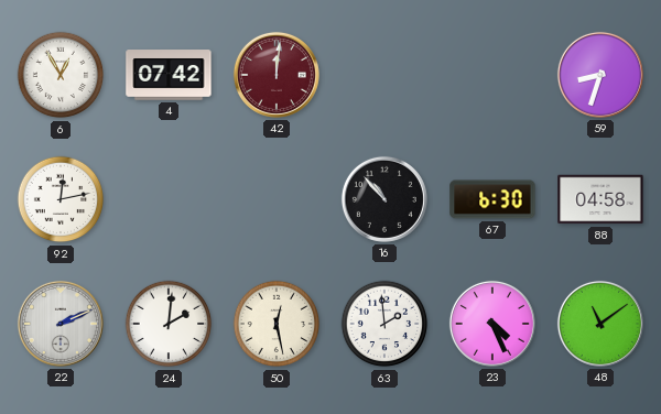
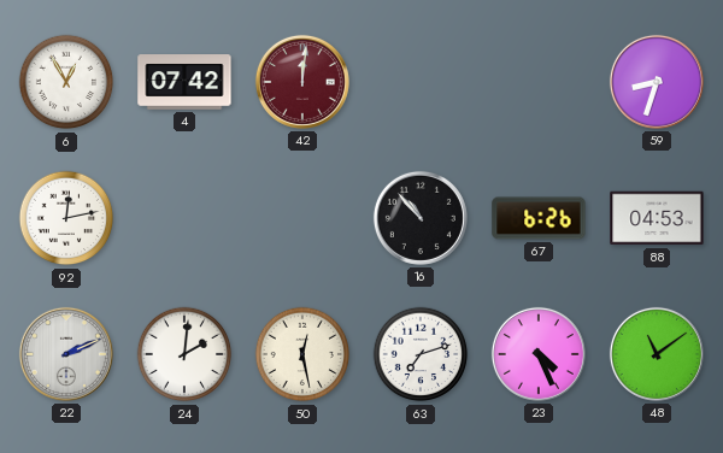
67: 6:30 -> 6:26 (539, 218)
88: 04:58 -> 04:53 (657, 218)
63: 1:59 -> 7:12 (421, 354)
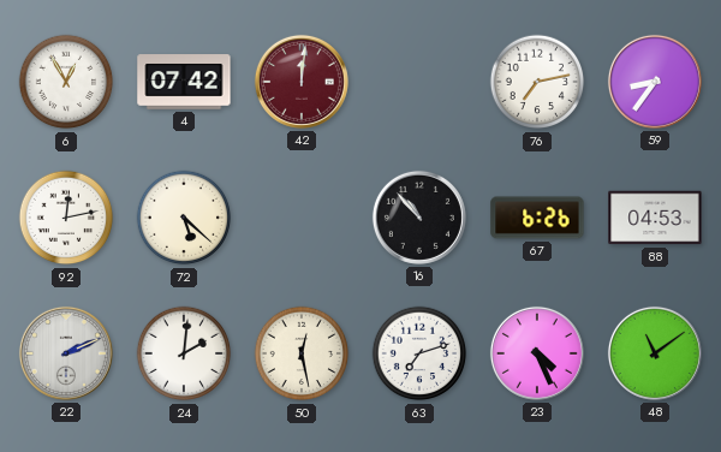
76: none -> 7:13 (537, 82)
59: 8:33 -> 8:36 (655, 82)
72: none -> 5:22 (184, 218)
